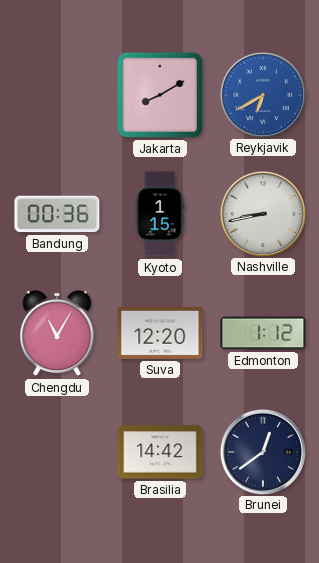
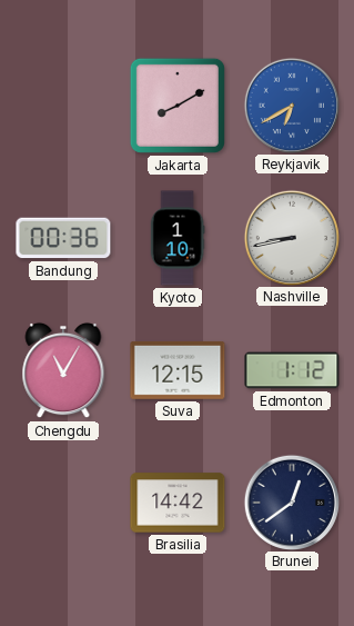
Kyoto: 1:15 -> 1:10 (178, 238)
Suva: 12:20 -> 12:15 (178, 370)
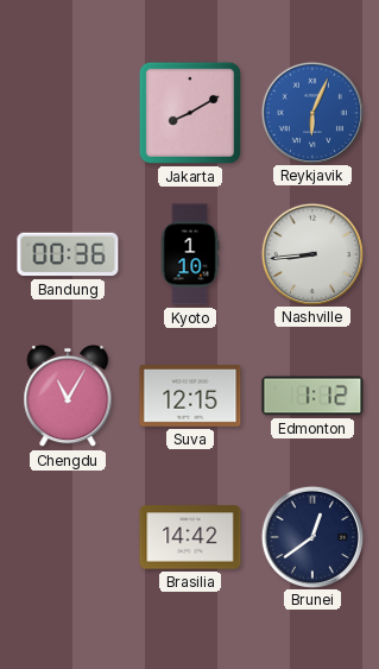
Reykjavik: 6:40 -> 6:04 (311, 112)
Nashville: 8:43 -> 8:44 (311, 253)
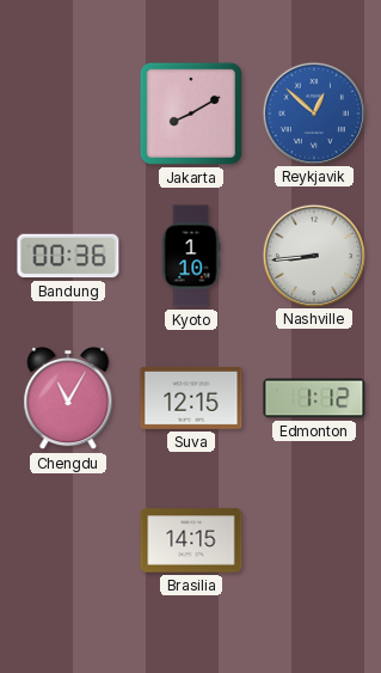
Reykjavik: 6:04 -> 12:52 (313, 112)
Brasilia: 14:42 -> 14:15 (191, 540)
Brunei: 12:39 -> none (311, 536)
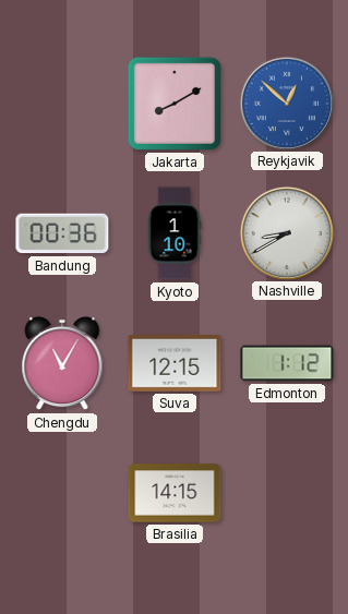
Nashville: 8:44 -> 8:40 (286, 232)
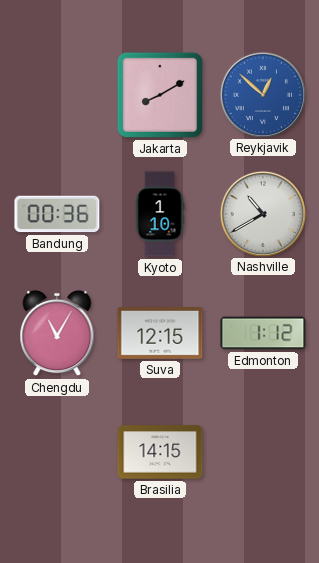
Nashville: 8:40 -> 10:40 (262, 213)
